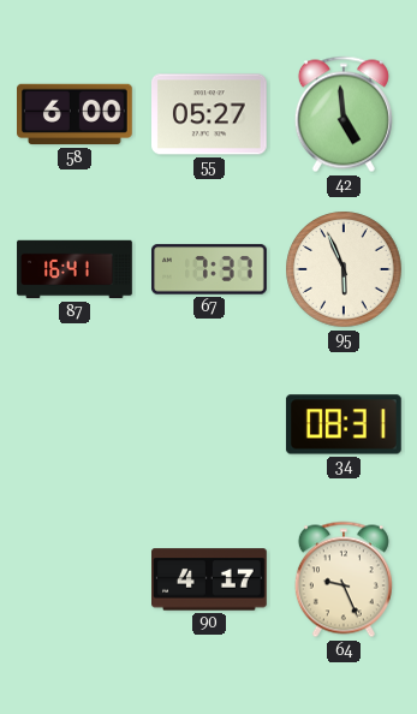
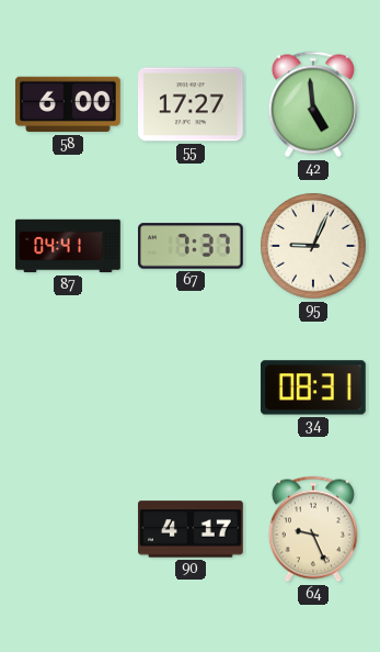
55: 05:27 -> 17:27 (192, 104)
87: 16:41 -> 04:41 (68, 246)
95: 5:56 -> 9:04 (313, 246)
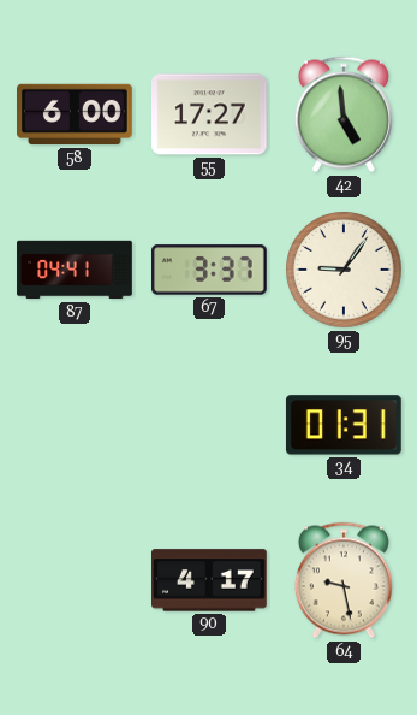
67: 7:37 -> 3:37 (210, 270)
95: 9:04 -> 9:06 (344, 270)
34: 08:31 -> 01:31 (344, 425)
64: 9:26 -> 9:28 (344, 580)
